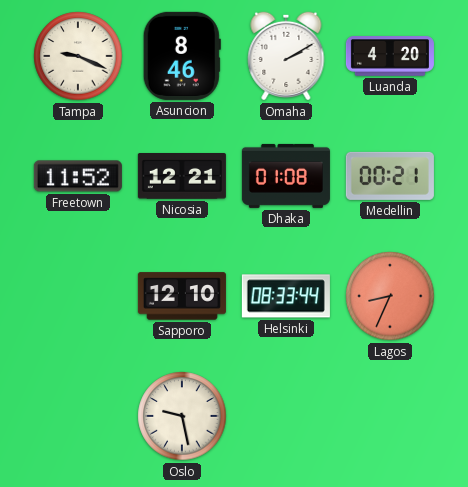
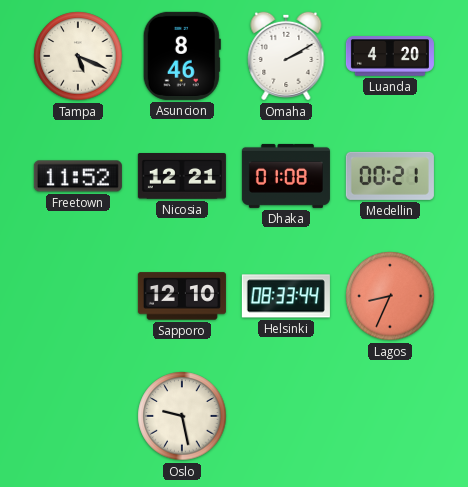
Tampa: 9:19 -> 5:19 (78, 56)
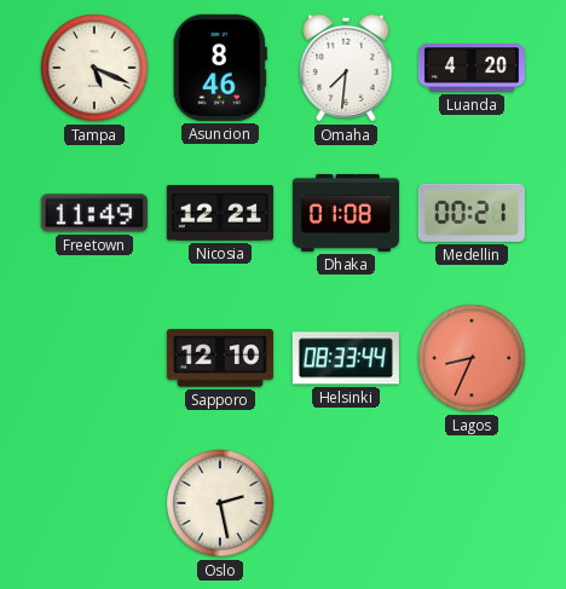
Omaha: 2:10 -> 7:31 (346, 68)
Freetown: 11:52 -> 11:49 (94, 213)
Oslo: 9:28 -> 2:28 (220, 503)
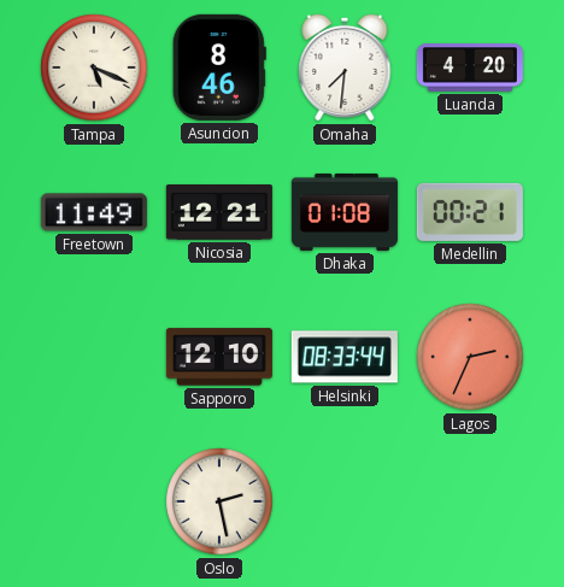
Lagos: 8:34 -> 2:34 (470, 357)
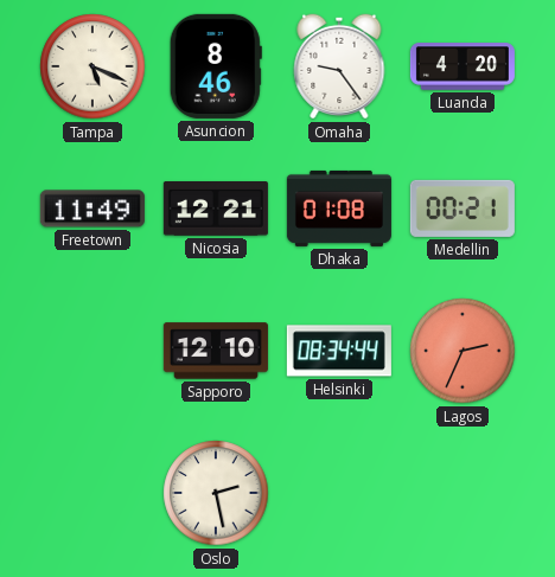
Omaha: 7:31 -> 9:24 (339, 66)
Helsinki: 08:33 -> 08:34 (339, 351)
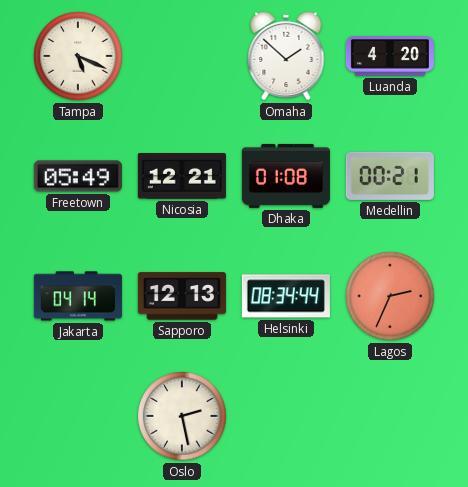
Asuncion: 8:46 -> none (216, 66)
Omaha: 9:24 -> 1:52 (286, 56)
Freetown: 11:49 -> 05:49 (78, 176)
Jakarta: none -> 04:14 (78, 296)
Sapporo: 12:10 -> 12:13 (182, 296)
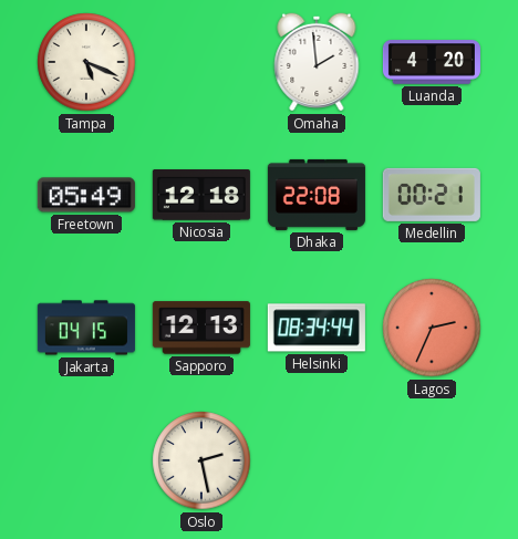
Omaha: 1:52 -> 1:59 (317, 62)
Nicosia: 12:21 -> 12:18 (201, 196)
Dhaka: 01:08 -> 22:08 (317, 195)
Jakarta: 04:14 -> 04:15 (86, 328)
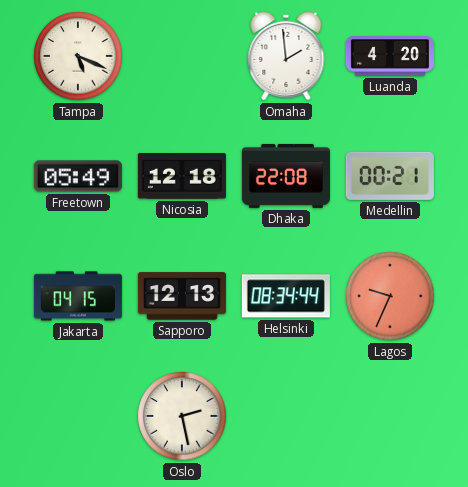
Lagos: 2:34 -> 9:34 (390, 296)
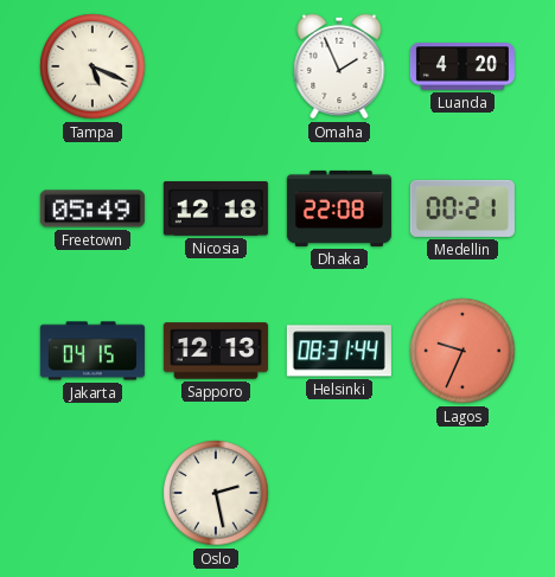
Omaha: 1:59 -> 1:56 (339, 66)
Helsinki: 08:34 -> 08:31 (339, 351)
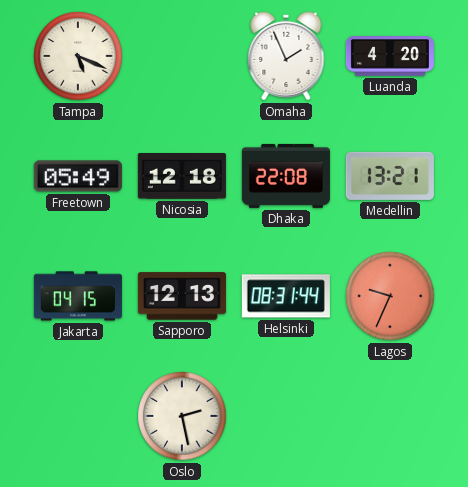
Medellin: 00:21 -> 13:21 (390, 176)
